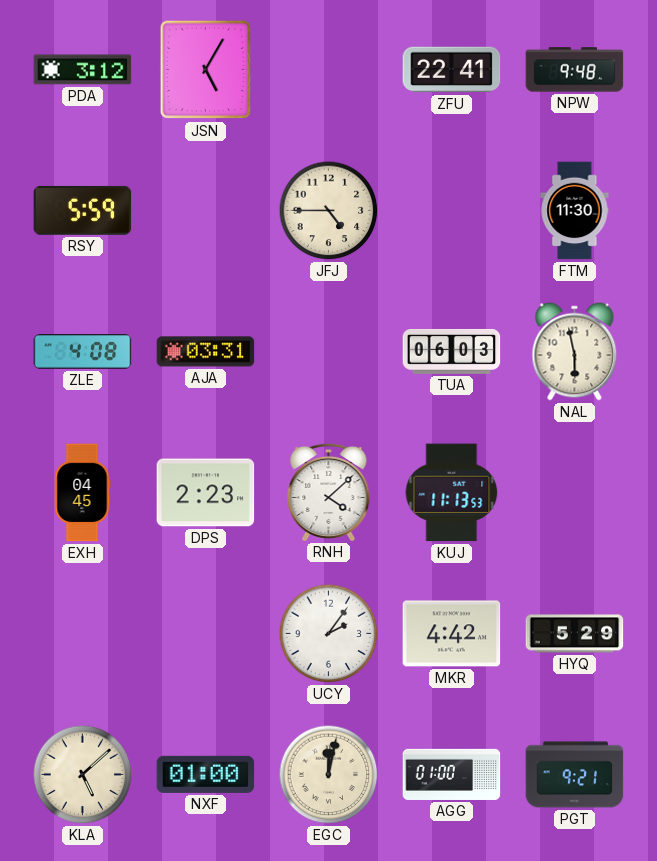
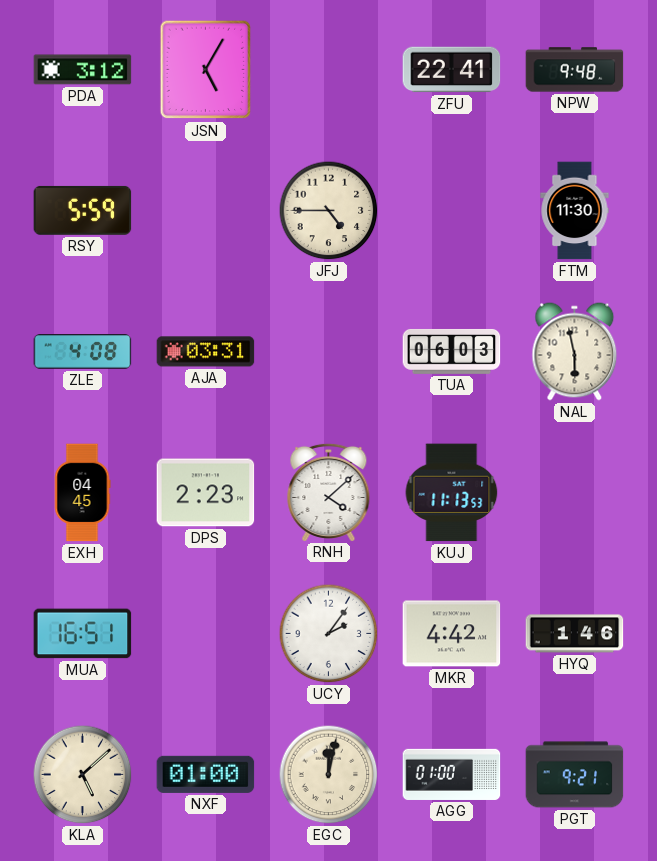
MUA: none -> 16:51 (83, 634)
HYQ: 5:29 -> 1:46 (575, 634)
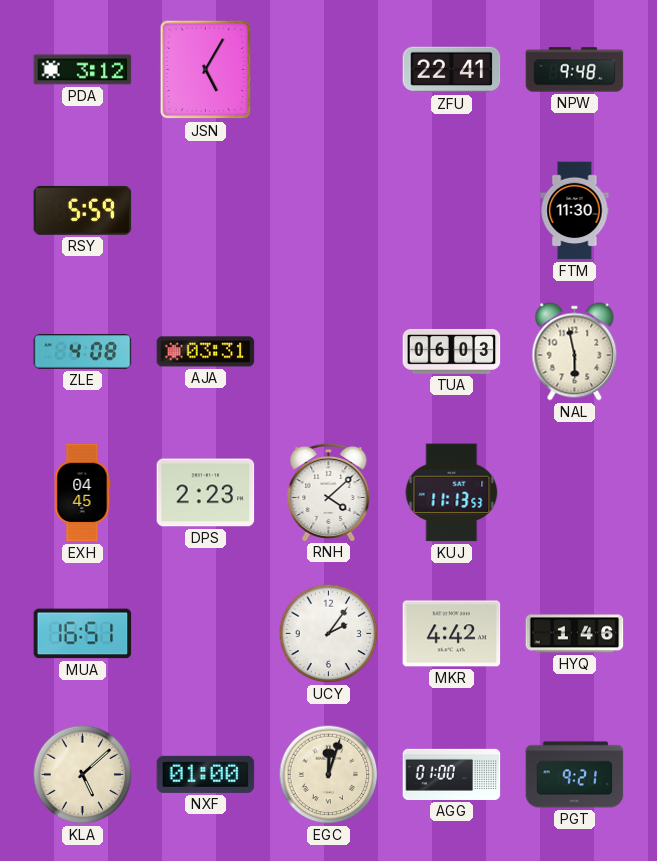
JFJ: 4:45 -> none (329, 211)
EGC: 12:02 -> 12:03 (329, 775)
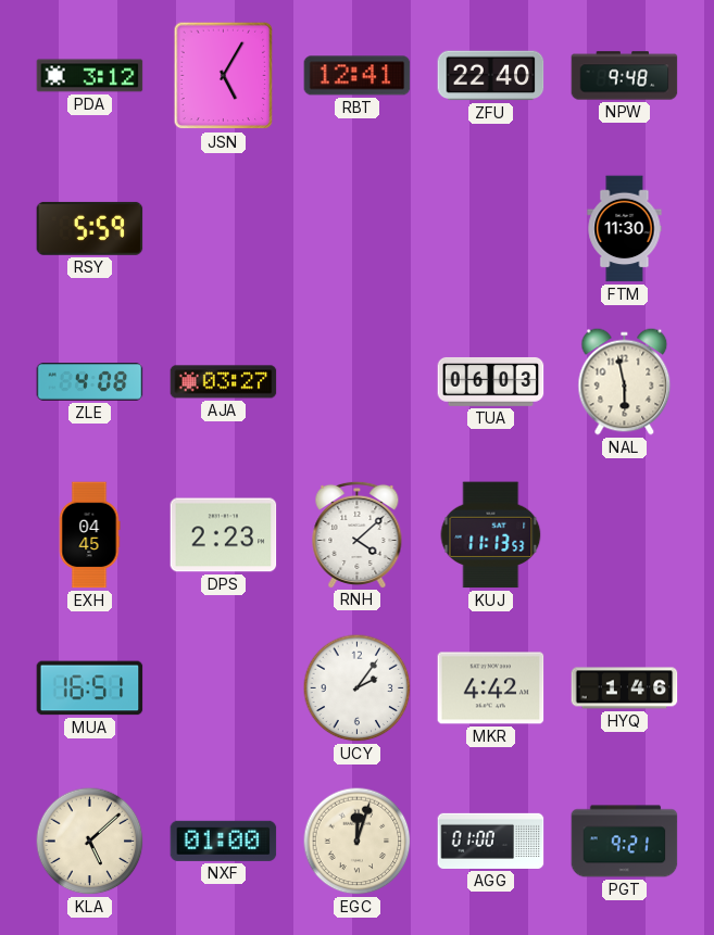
RBT: none -> 12:41 (358, 76)
ZFU: 22:41 -> 22:40 (491, 76)
AJA: 03:31 -> 03:27 (224, 382)
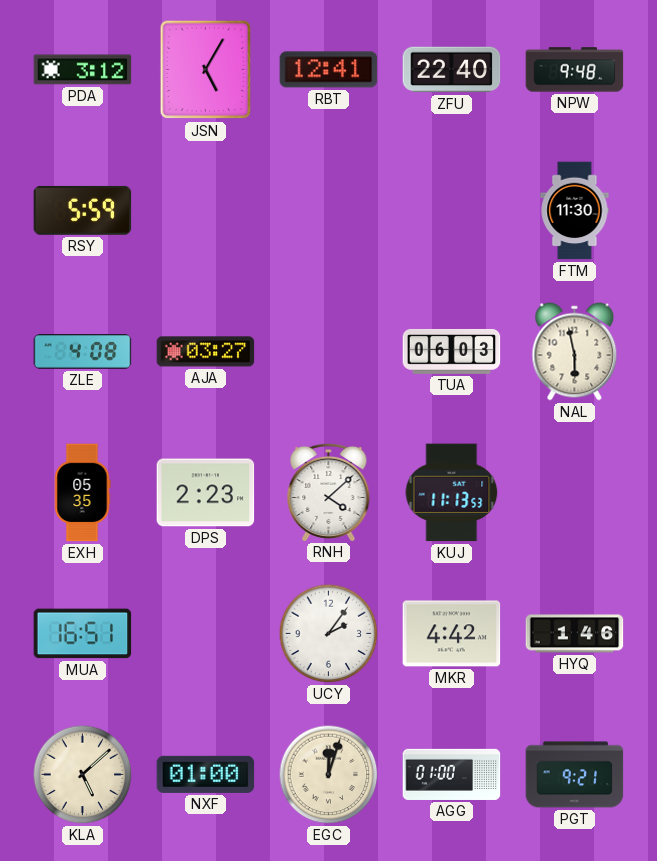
EXH: 04:45 -> 05:35 (82, 493)
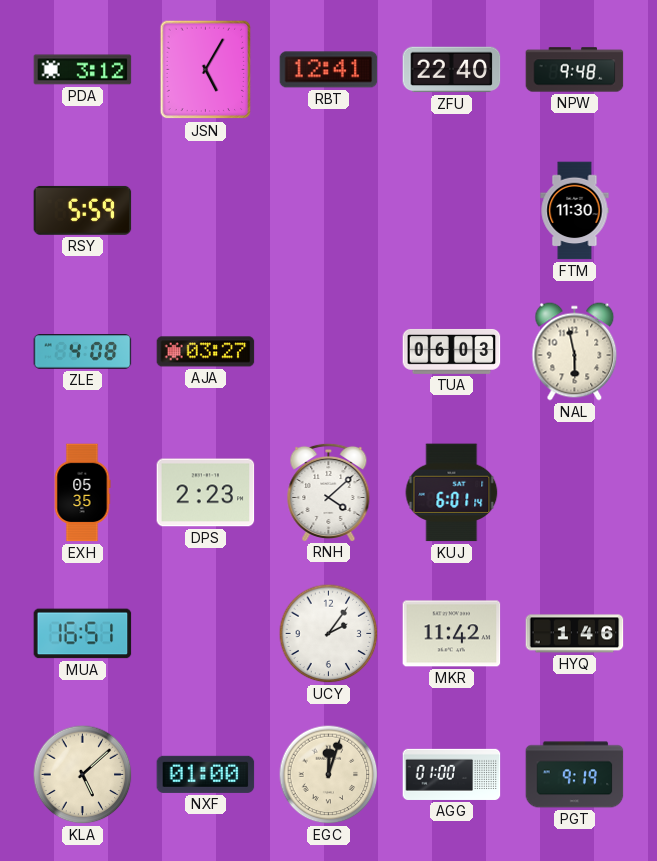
KUJ: 11:13 -> 6:01 (452, 493)
MKR: 4:42 -> 11:42 (452, 634)
PGT: 9:21 -> 9:19 (575, 775)
